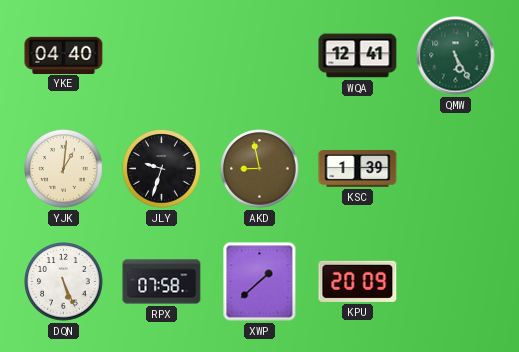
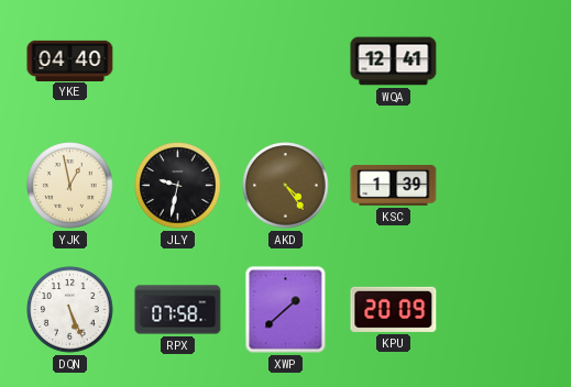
QMW: 5:25 -> none (456, 56)
YJK: 1:01 -> 12:58 (70, 186)
JLY: 9:33 -> 9:32 (178, 186)
AKD: 8:58 -> 4:24 (286, 186)
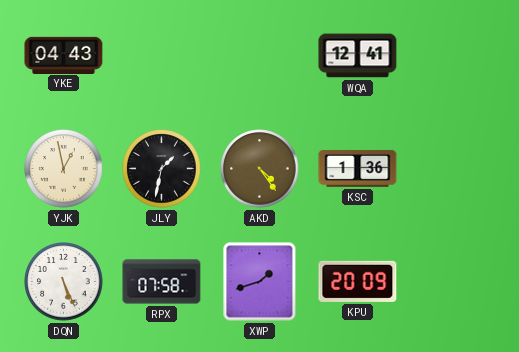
YKE: 04:40 -> 04:43 (64, 55)
JLY: 9:32 -> 1:32 (162, 169)
KSC: 1:39 -> 1:36 (358, 168)
XWP: 1:38 -> 1:42 (260, 282)
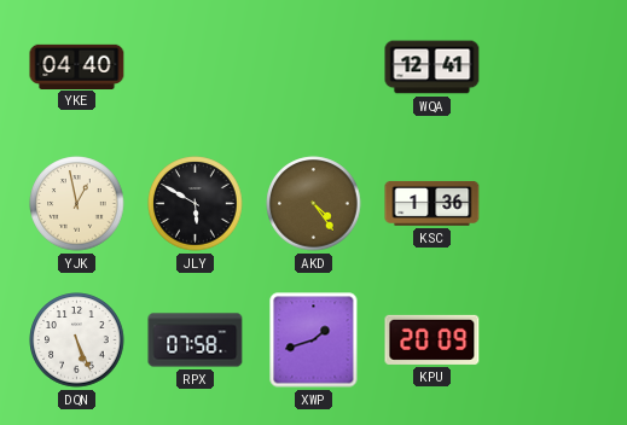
YKE: 04:43 -> 04:40 (77, 66)
JLY: 1:32 -> 5:50 (196, 204)
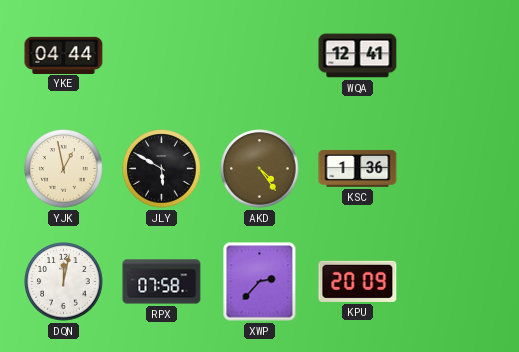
YKE: 04:40 -> 04:44 (64, 55)
DQN: 5:26 -> 12:02 (64, 282)
XWP: 1:42 -> 2:37 (260, 282)
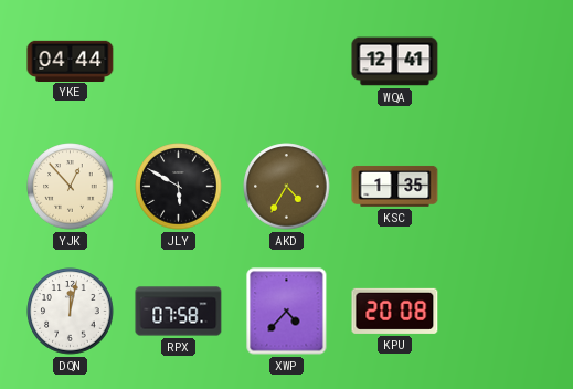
YJK: 12:58 -> 12:53 (71, 187)
AKD: 4:24 -> 4:35 (287, 187)
KSC: 1:36 -> 1:35 (395, 186)
XWP: 2:37 -> 4:37 (287, 312)
KPU: 20:09 -> 20:08 (395, 311)
